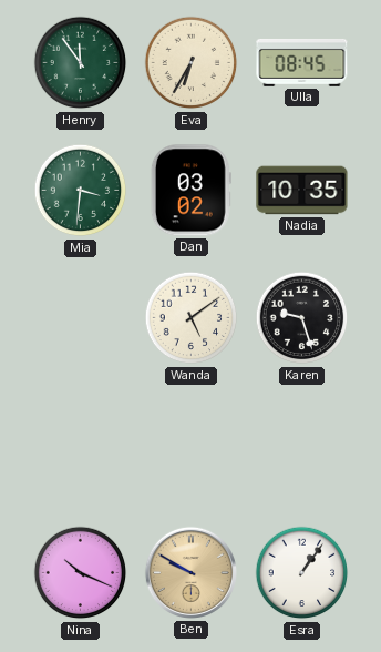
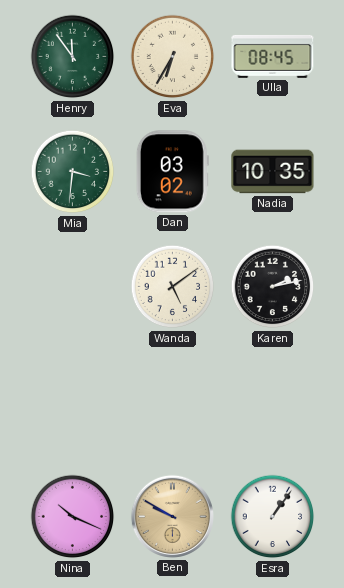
Karen: 9:27 -> 2:13 (273, 287)
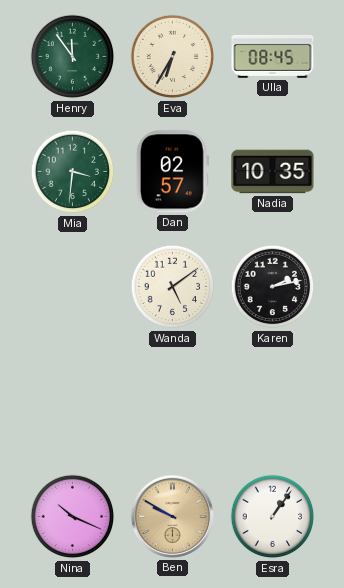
Dan: 03:02 -> 02:57 (172, 172)
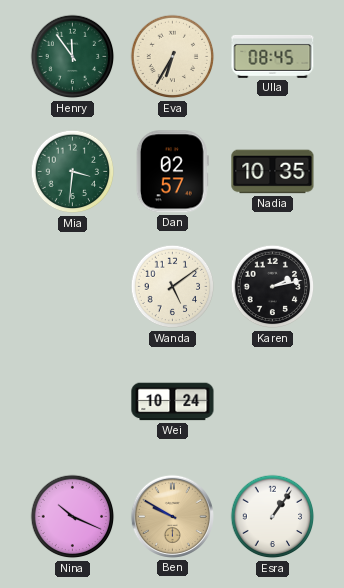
Wei: none -> 10:24 (173, 402)
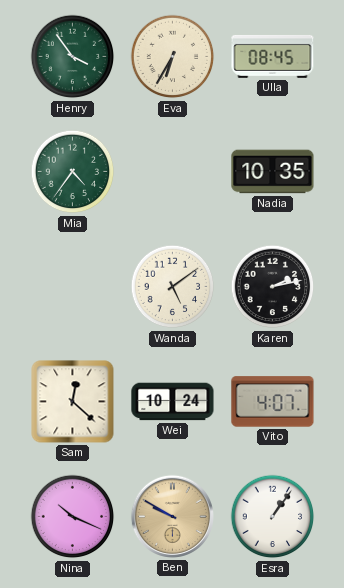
Henry: 11:54 -> 3:54 (73, 57)
Mia: 3:31 -> 4:36 (73, 172)
Dan: 02:57 -> none (172, 172)
Sam: none -> 12:22 (73, 402)
Vito: none -> 4:07 (273, 402)
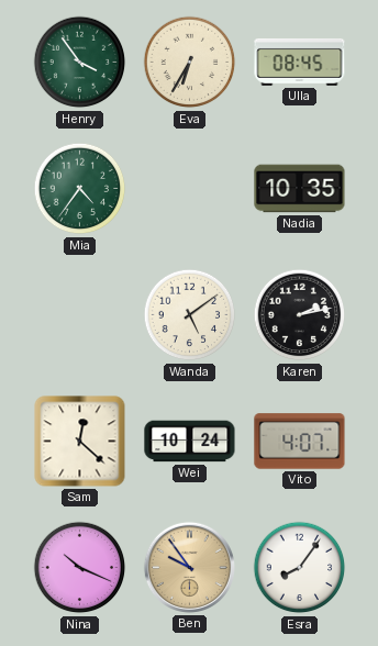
Ben: 9:50 -> 9:54 (189, 567)
Esra: 1:06 -> 8:06 (300, 568)
